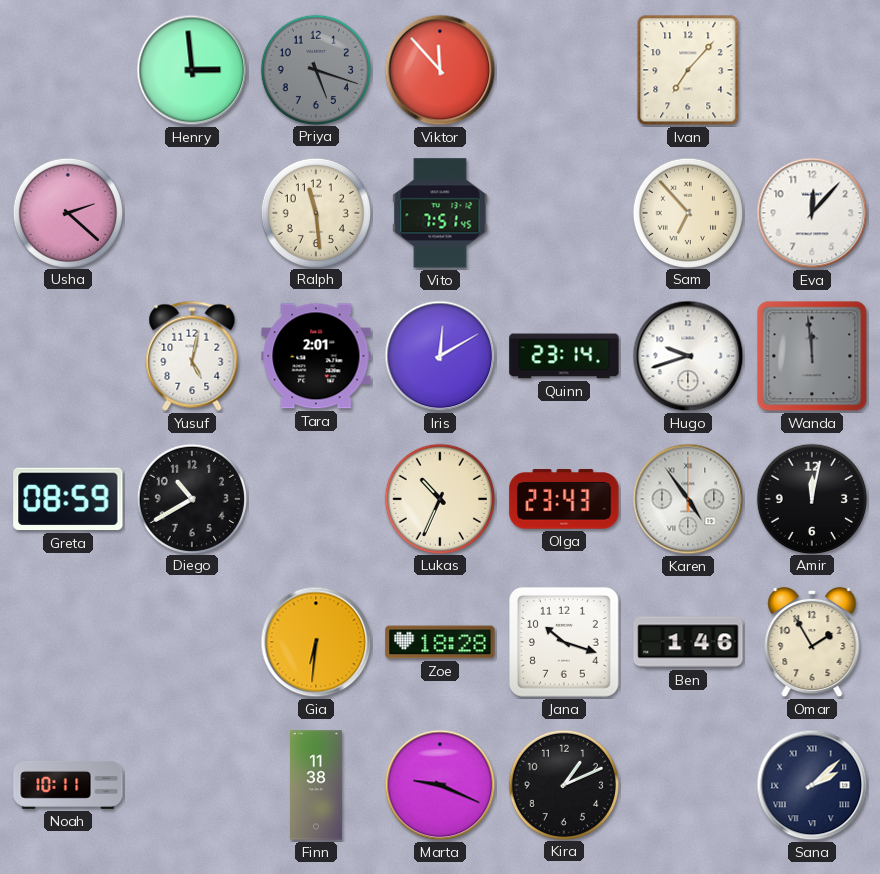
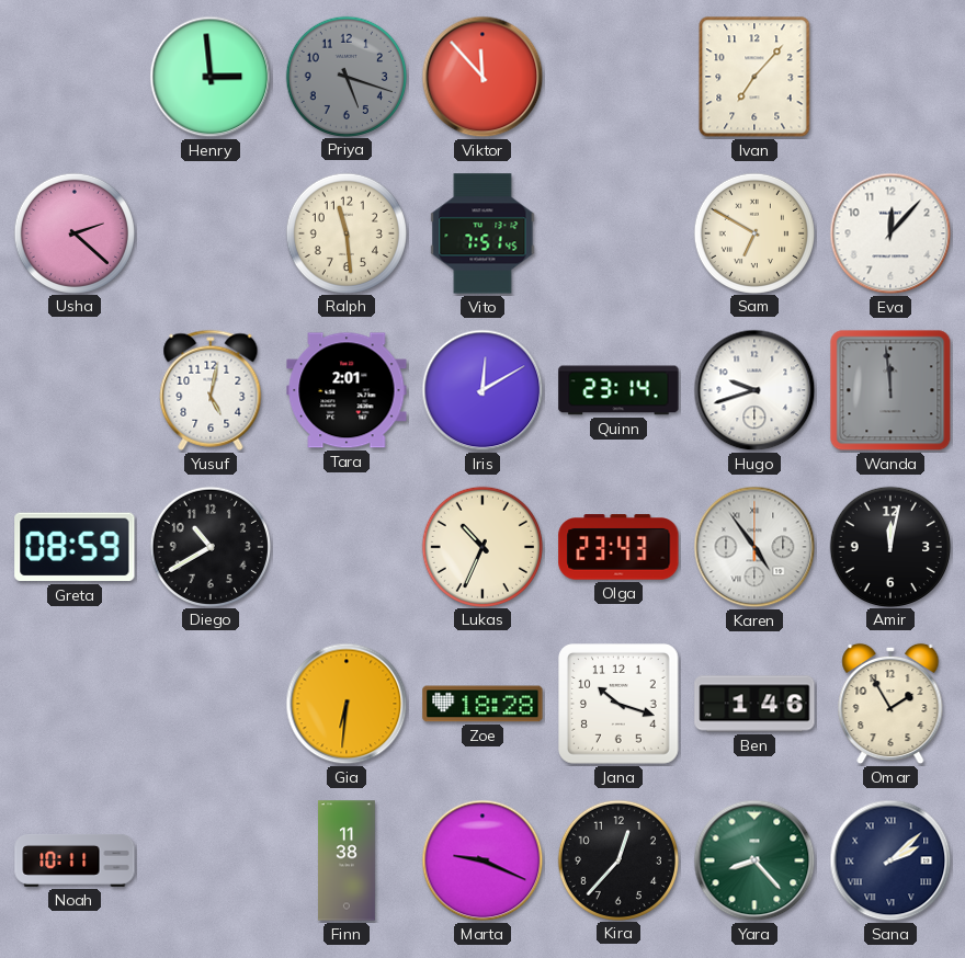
Sam: 6:53 -> 6:50 (753, 232)
Kira: 1:11 -> 12:37 (617, 859)
Yara: none -> 8:23 (754, 860)
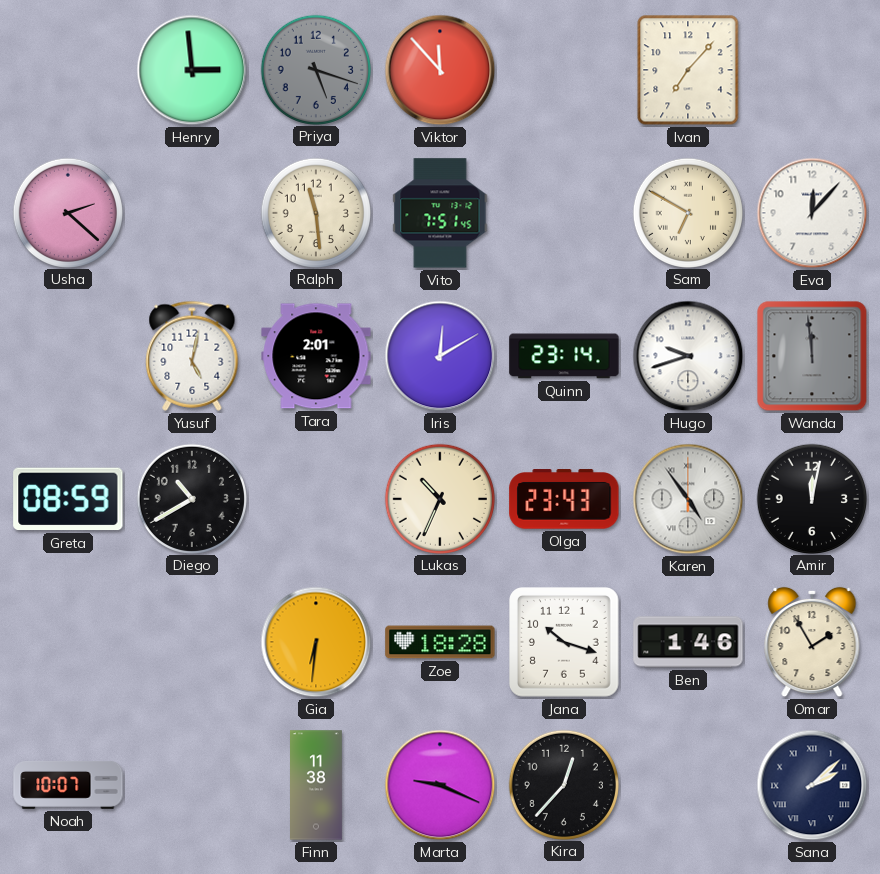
Noah: 10:11 -> 10:07 (68, 785)
Yara: 8:23 -> none (754, 860)
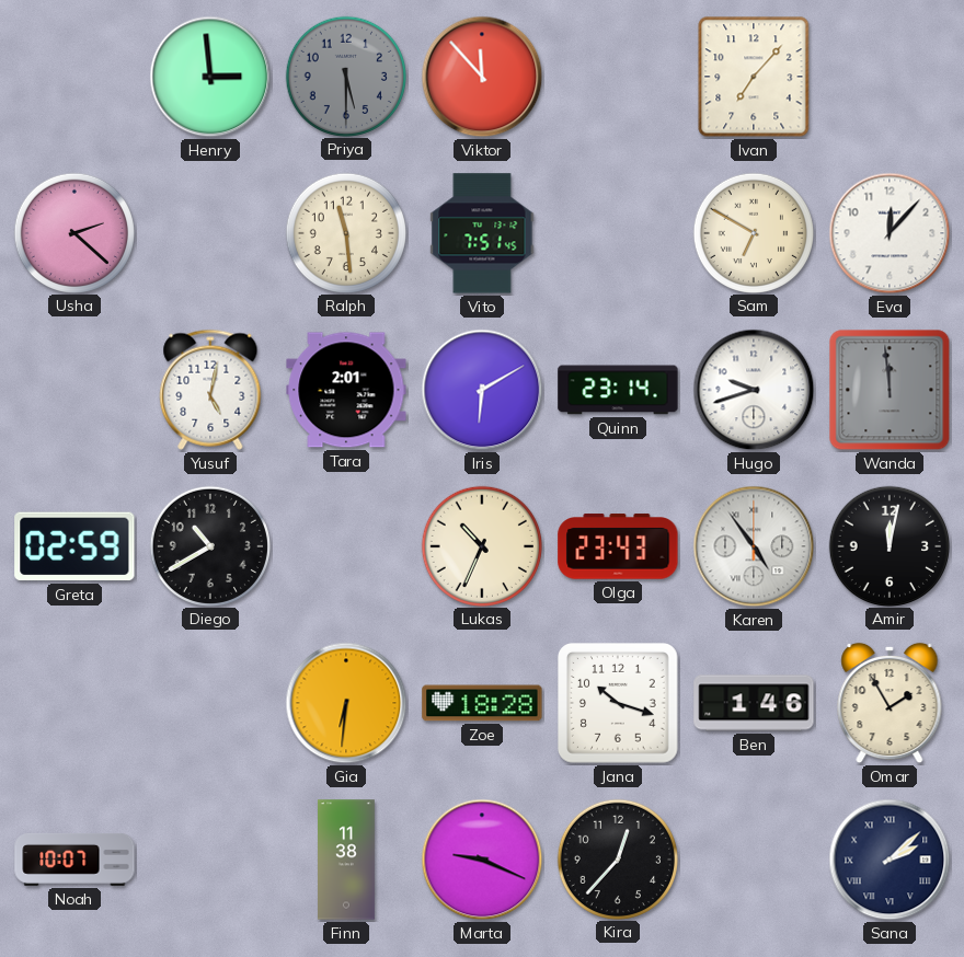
Priya: 5:18 -> 5:30 (345, 76)
Iris: 12:10 -> 6:10 (482, 390)
Greta: 08:59 -> 02:59 (74, 546)
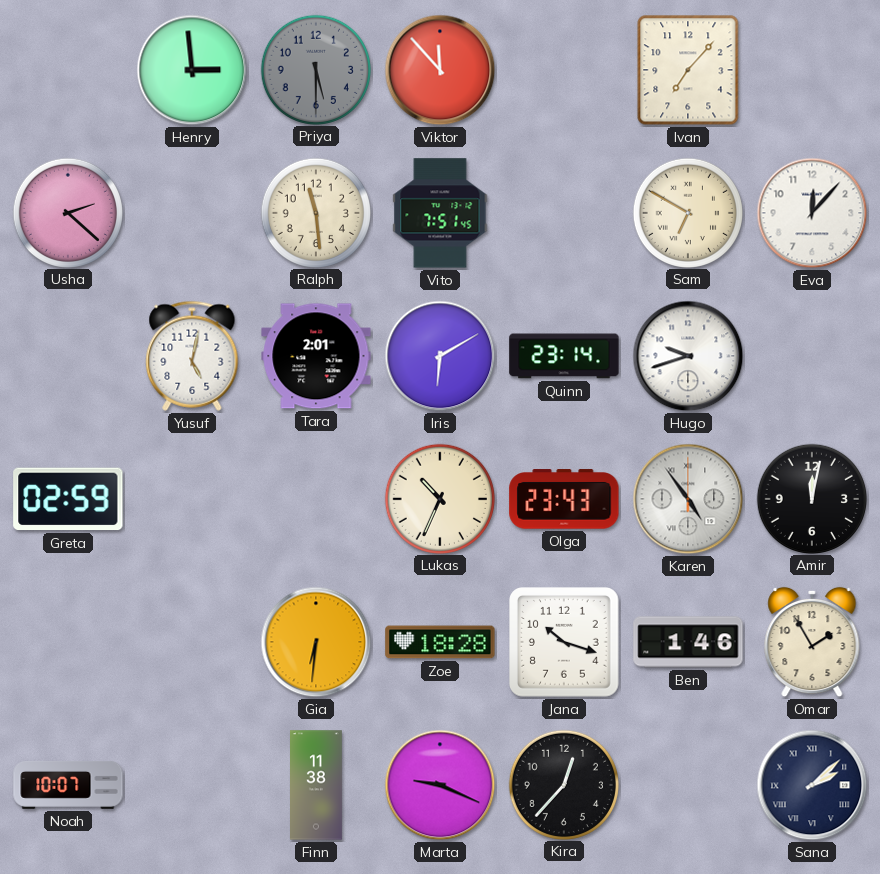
Wanda: 11:59 -> none (890, 390)
Diego: 10:40 -> none (209, 545)
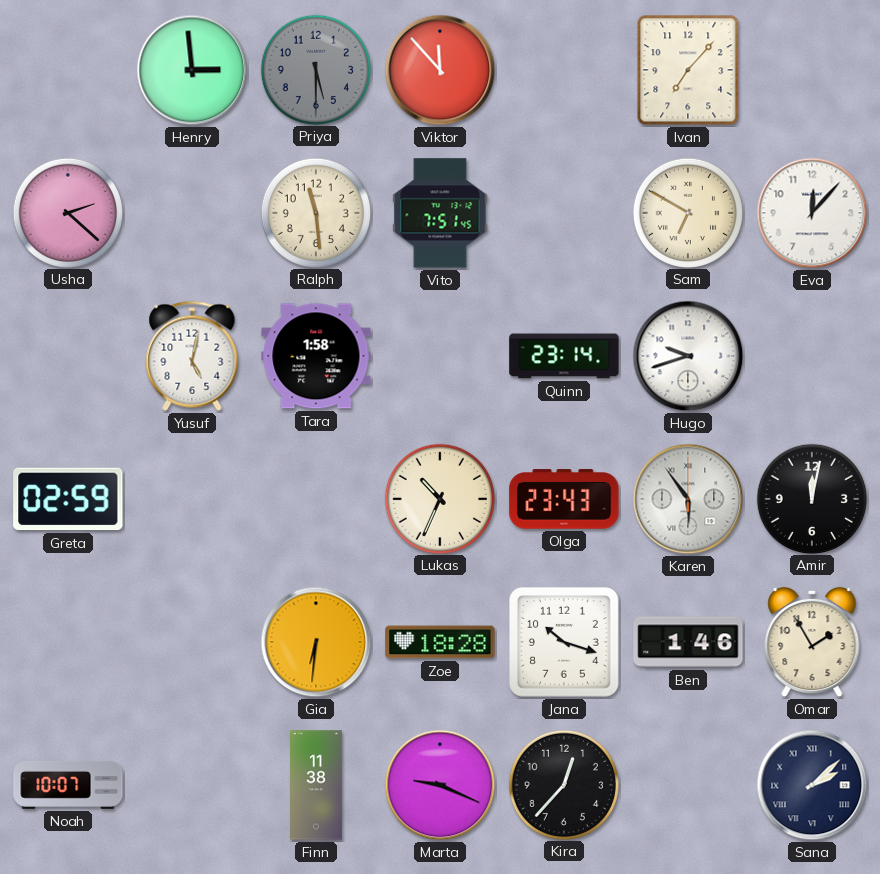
Tara: 2:01 -> 1:58 (316, 356)
Iris: 6:10 -> none (440, 356)
Karen: 4:54 -> 5:54 (688, 499)
